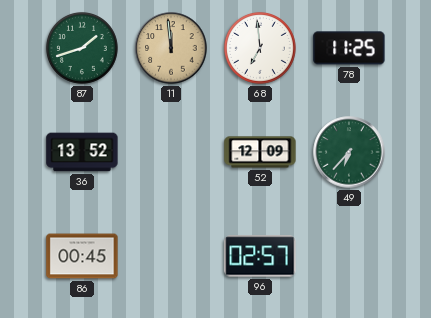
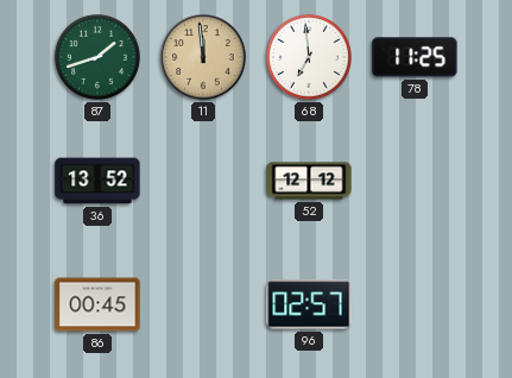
52: 12:09 -> 12:12 (309, 181)
49: 6:37 -> none (349, 152)
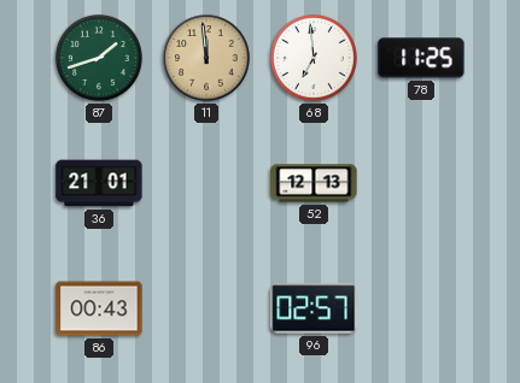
36: 13:52 -> 21:01 (99, 183)
52: 12:12 -> 12:13 (314, 183)
86: 00:45 -> 00:43 (99, 308)
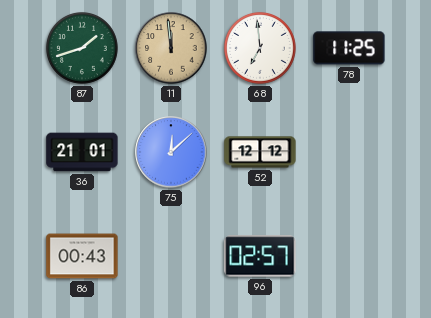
75: none -> 12:08 (171, 152)
52: 12:13 -> 12:12 (260, 152)
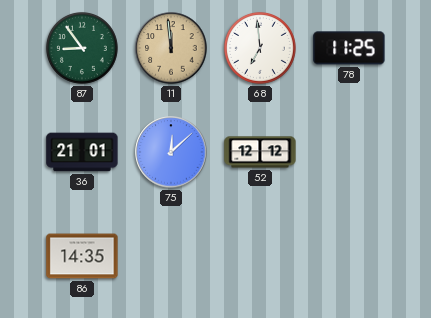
87: 1:42 -> 8:54 (82, 48)
86: 00:43 -> 14:35 (82, 256)
96: 02:57 -> none (260, 256)
